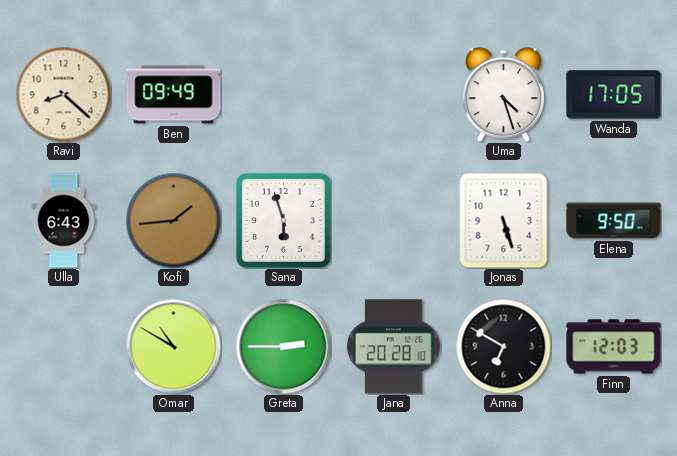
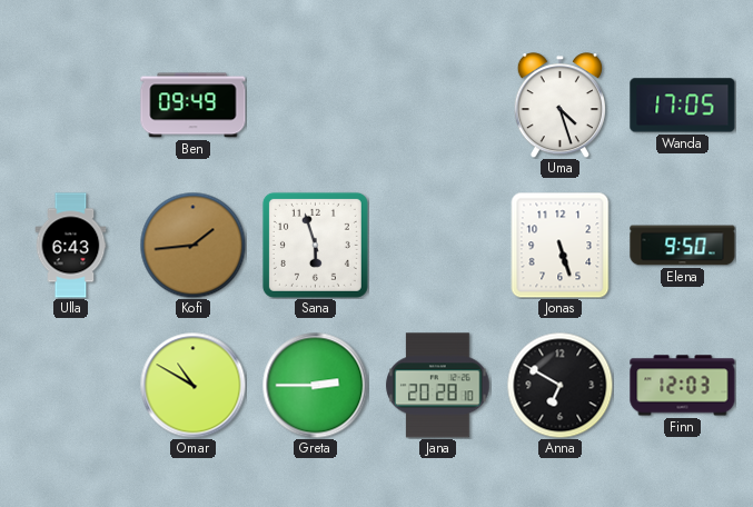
Ravi: 8:22 -> none (63, 94)
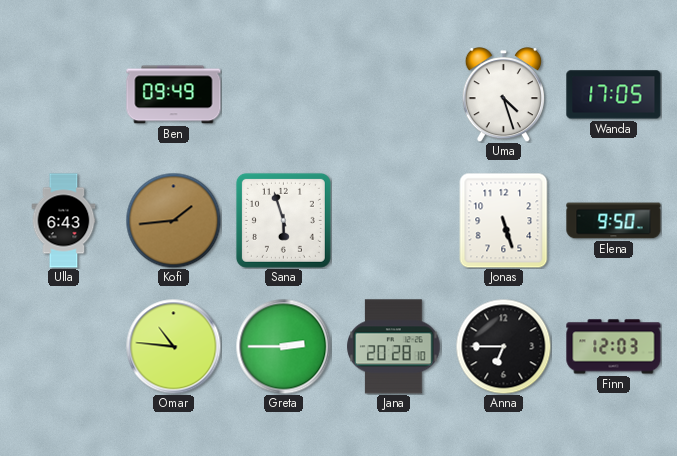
Omar: 10:50 -> 10:46 (173, 346)
Anna: 6:50 -> 6:45 (503, 346)
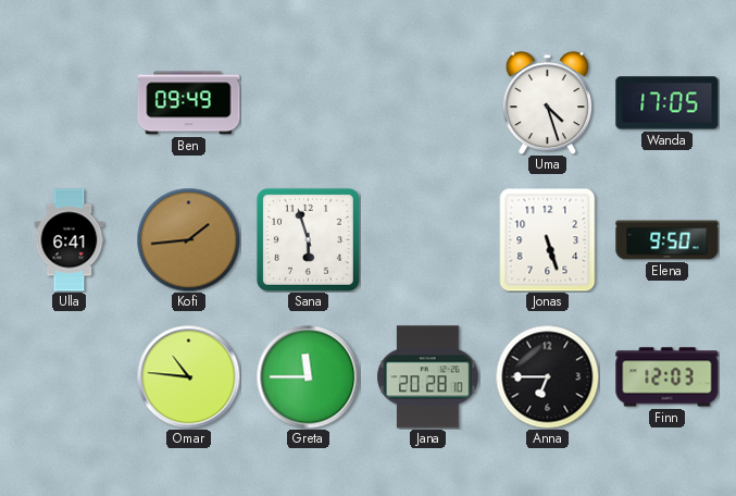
Ulla: 6:43 -> 6:41 (70, 240)
Greta: 2:45 -> 11:45 (308, 376)
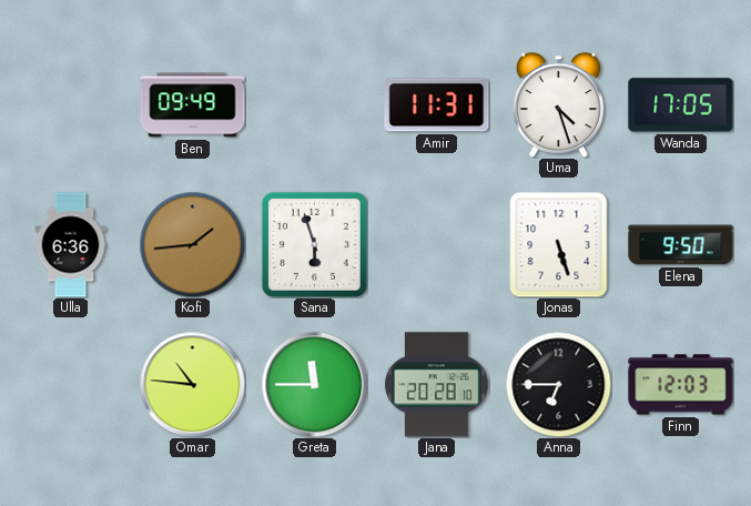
Amir: none -> 11:31 (437, 105)
Ulla: 6:41 -> 6:36 (71, 245)
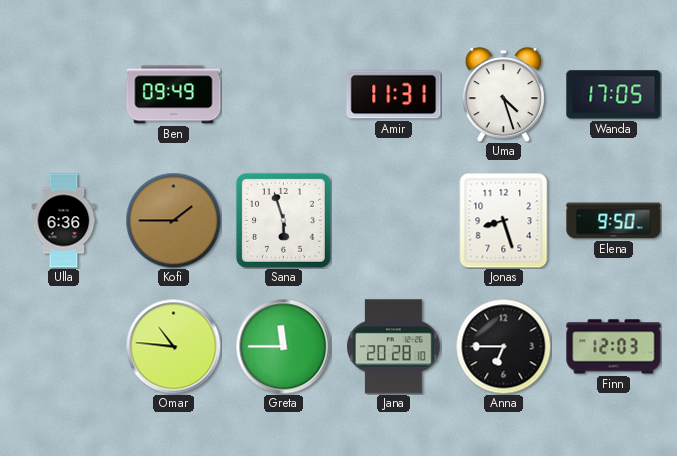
Kofi: 1:44 -> 1:45 (173, 220)
Jonas: 5:27 -> 8:27 (504, 220)
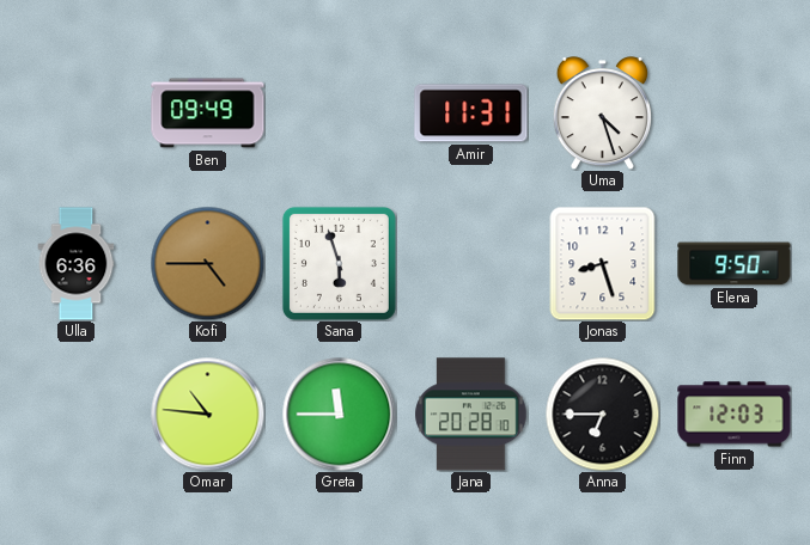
Wanda: 17:05 -> none (614, 95)
Kofi: 1:45 -> 4:45 (207, 263)
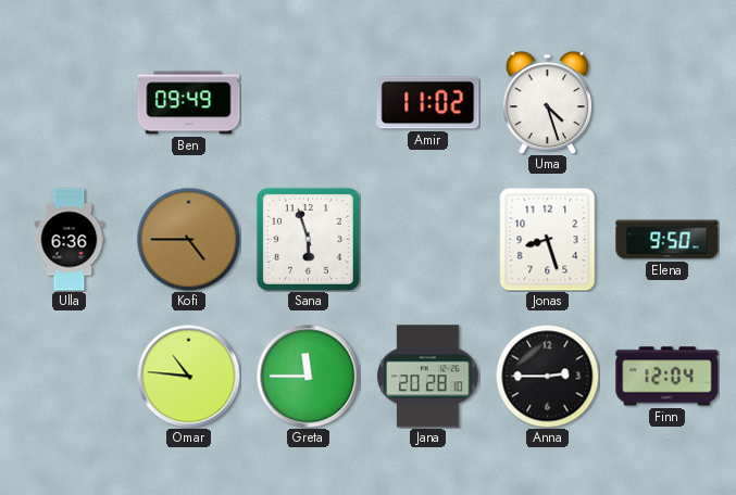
Amir: 11:31 -> 11:02 (428, 103)
Anna: 6:45 -> 2:45 (547, 376)
Finn: 12:03 -> 12:04 (668, 377)
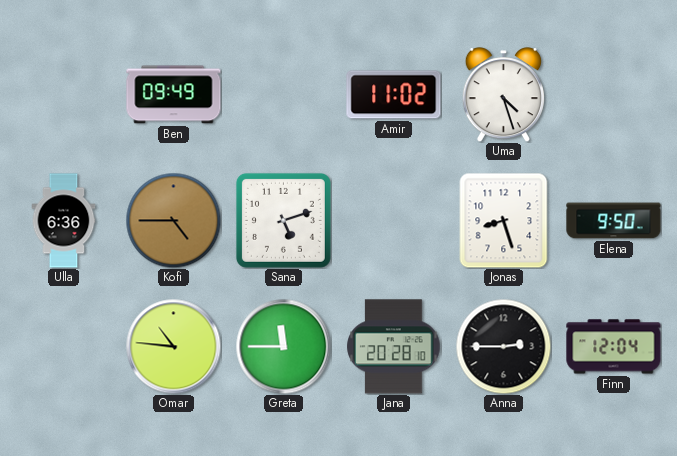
Sana: 5:57 -> 5:12 (283, 220)
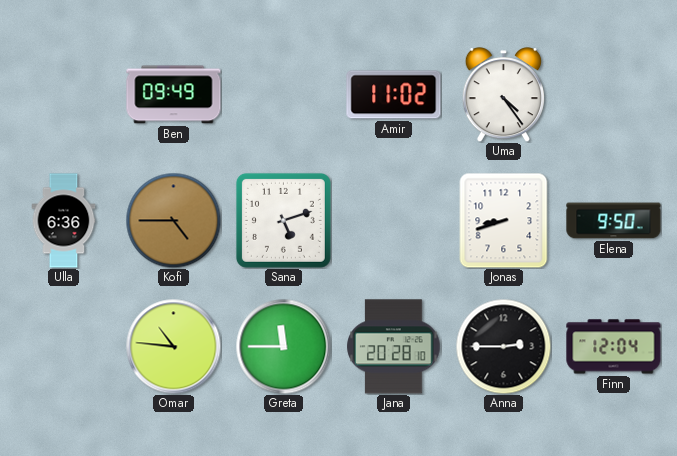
Uma: 4:27 -> 4:24 (503, 95)
Jonas: 8:27 -> 8:42 (504, 220)
